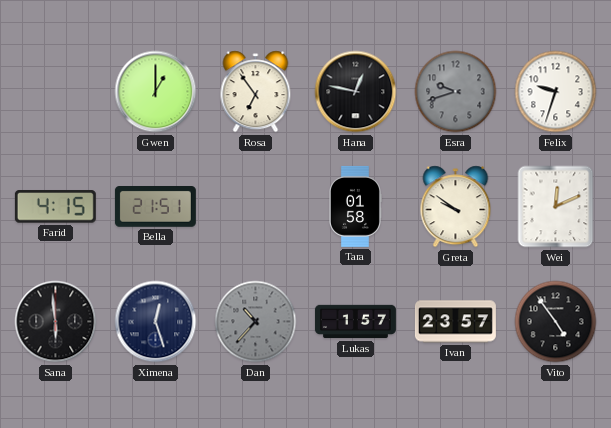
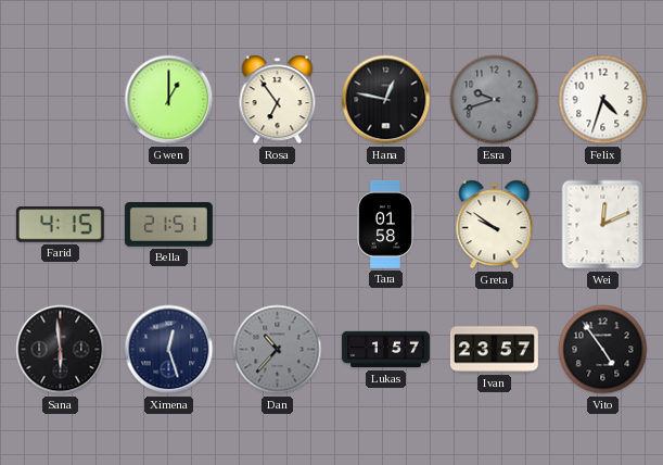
Felix: 9:33 -> 4:33 (603, 100)
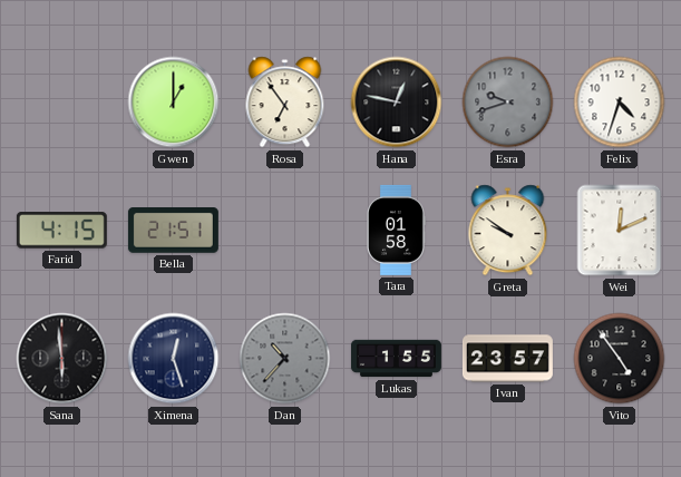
Lukas: 1:57 -> 1:55 (396, 359)
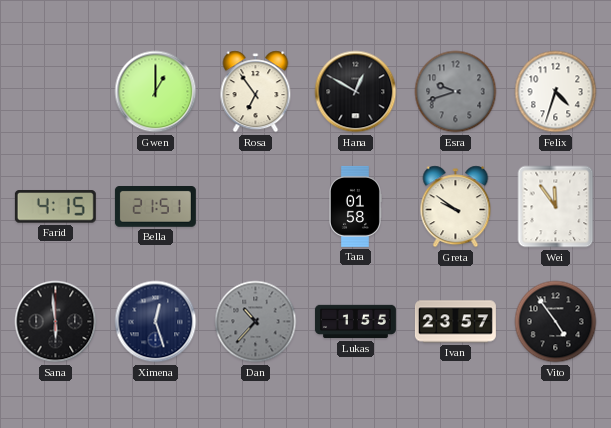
Hana: 12:47 -> 12:50 (356, 92)
Wei: 12:11 -> 11:54 (556, 207)
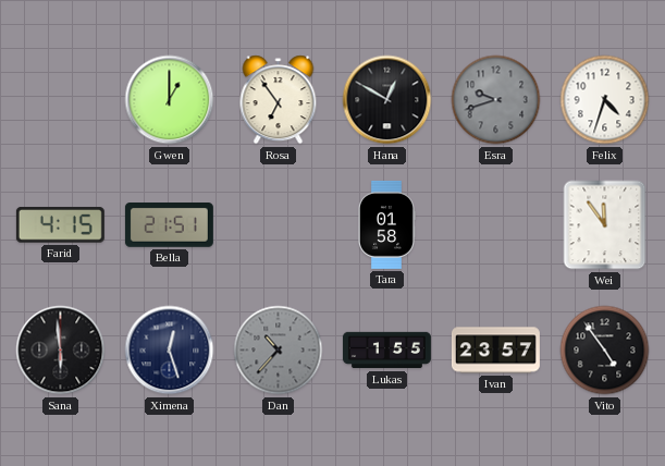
Greta: 9:51 -> none (456, 207)
